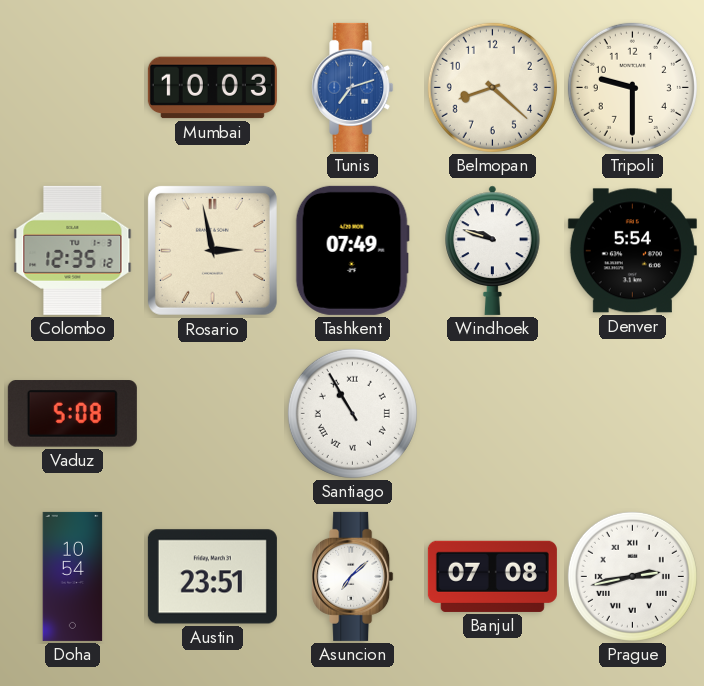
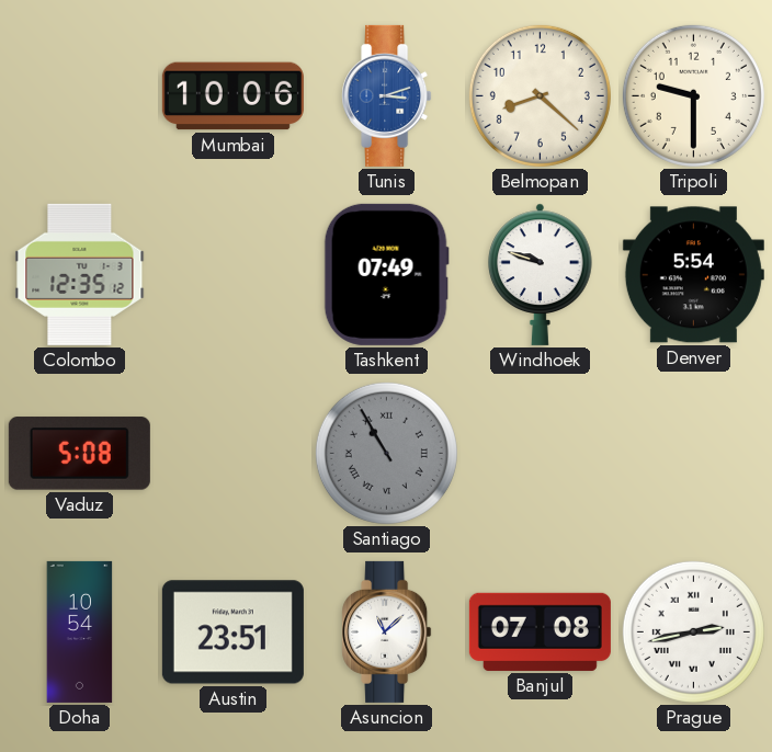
Mumbai: 10:03 -> 10:06 (232, 96)
Tunis: 7:12 -> 3:12 (387, 95)
Rosario: 2:58 -> none (212, 250)
Santiago dial: white -> grey (386, 453)
Asuncion: 7:08 -> 11:08 (387, 631)
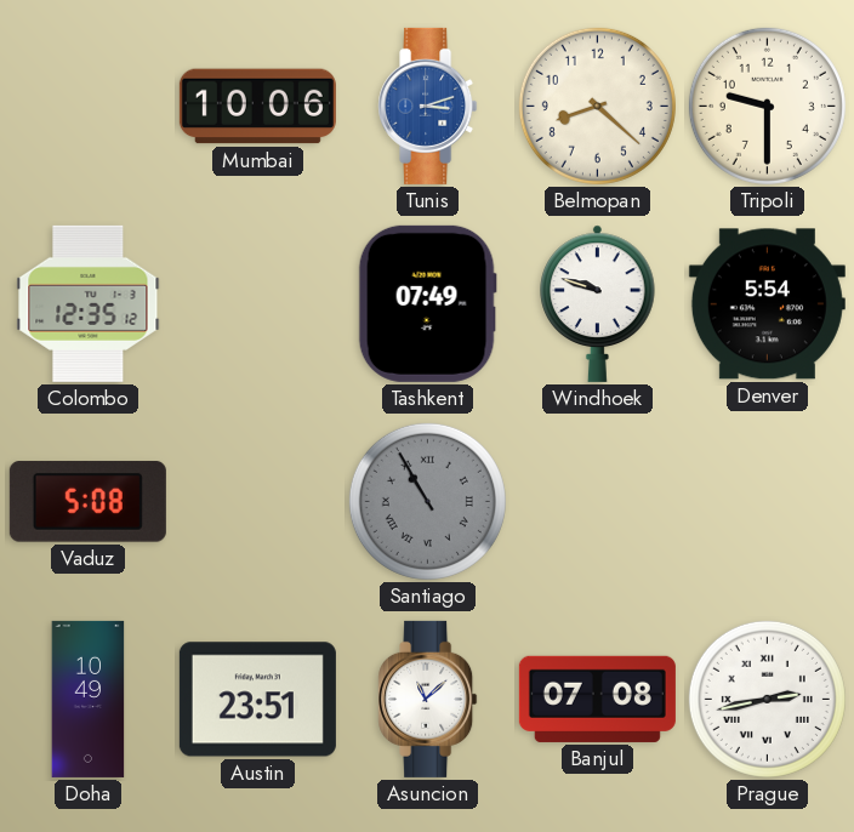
Doha: 10:54 -> 10:49 (89, 699)
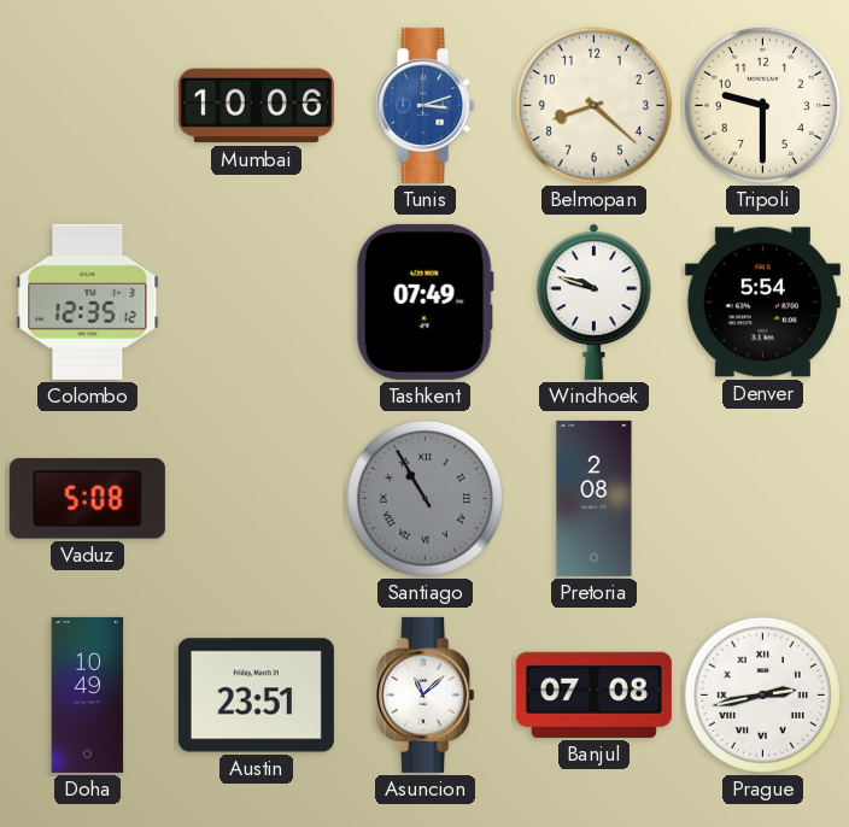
Pretoria: none -> 2:08 (595, 498)
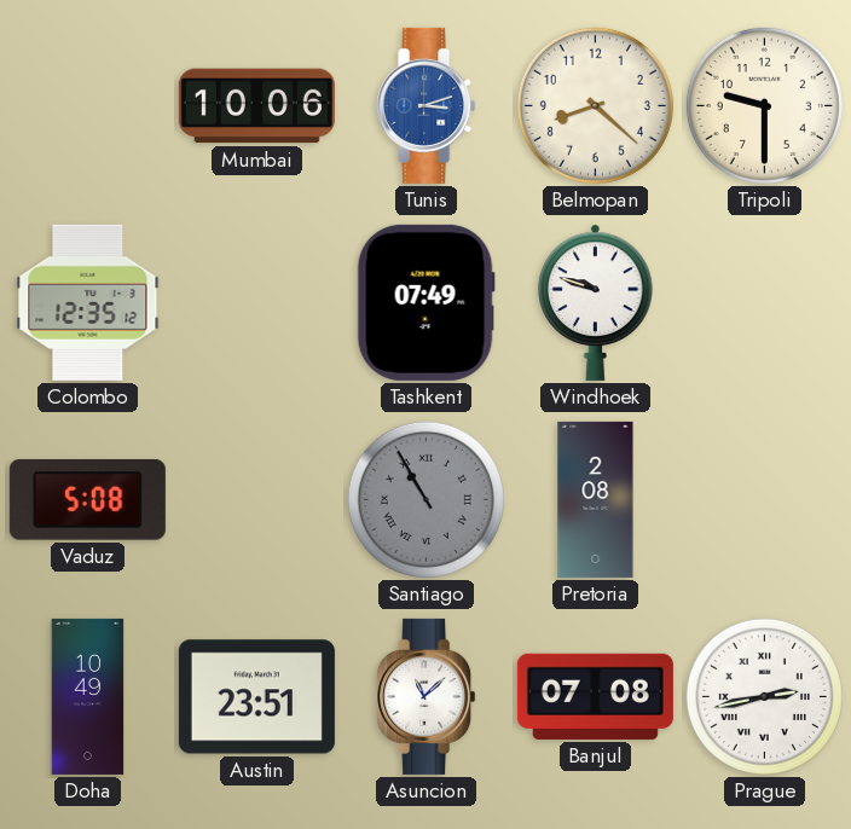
Denver: 5:54 -> none (762, 303)
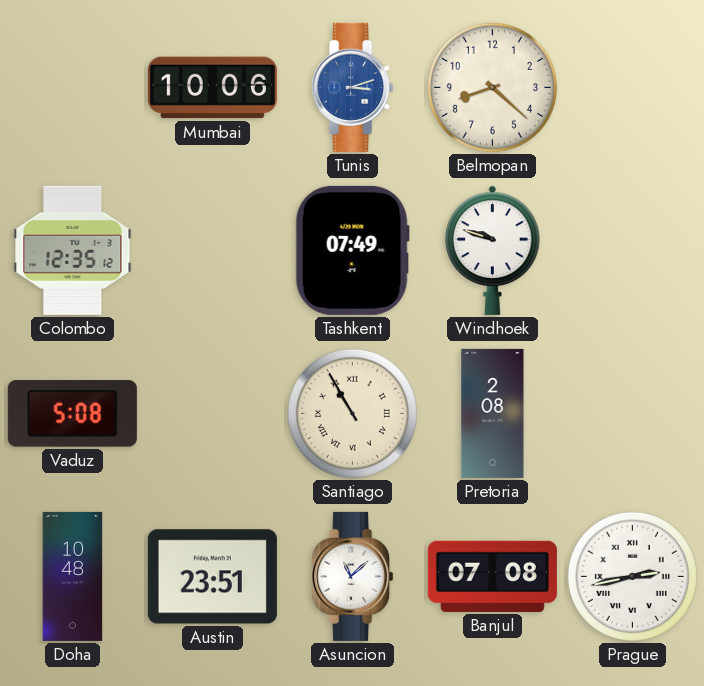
Tripoli: 9:30 -> none (764, 105)
Santiago dial: grey -> cream (352, 413)
Doha: 10:49 -> 10:48 (73, 576)
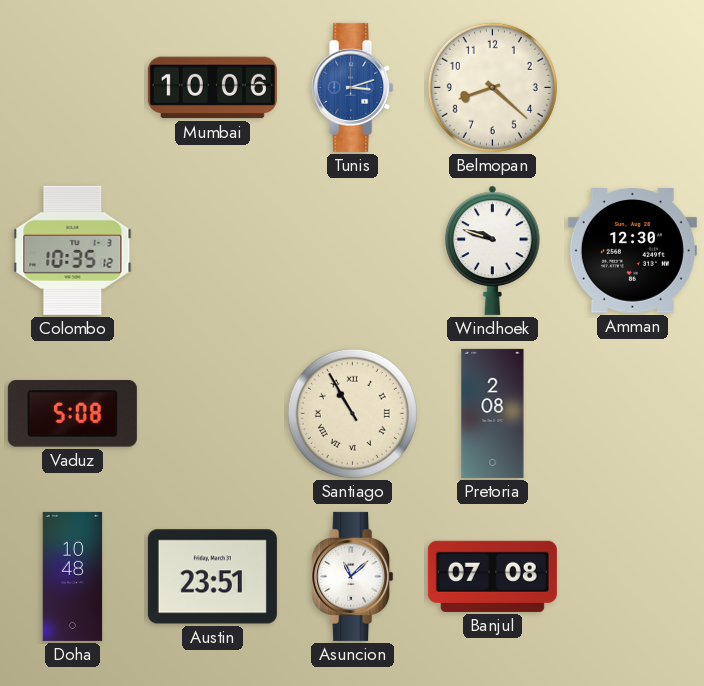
Colombo: 12:35 -> 10:35 (73, 250)
Tashkent: 07:49 -> none (352, 250)
Amman: none -> 12:30 (632, 251)
Prague: 2:43 -> none (632, 576)
